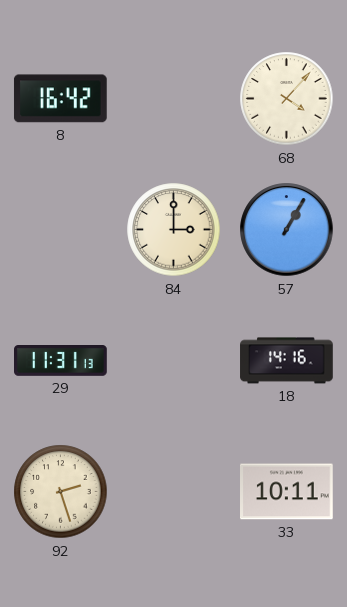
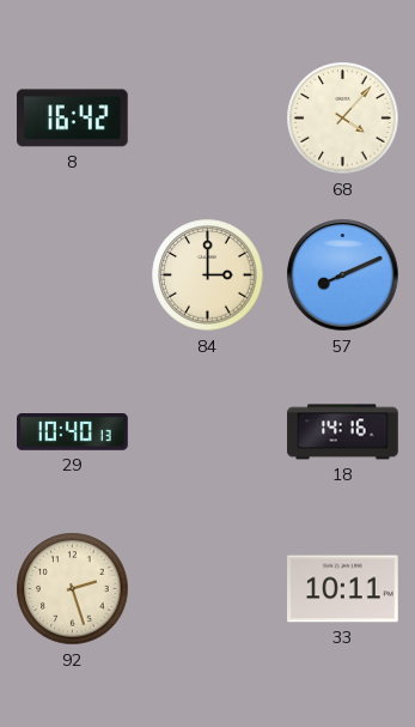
57: 1:05 -> 8:11 (343, 275)
29: 11:31 -> 10:40 (73, 432)
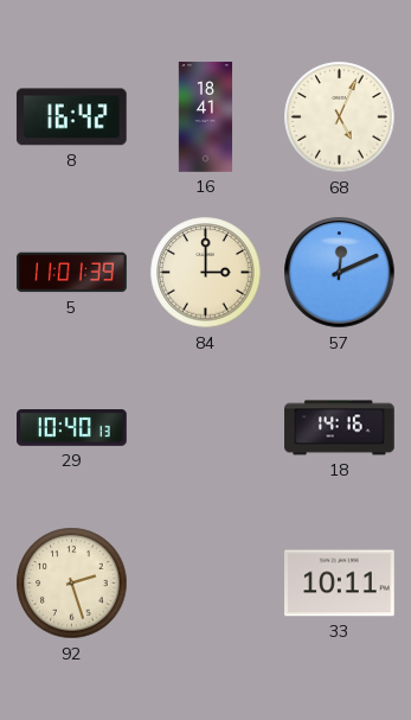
16: none -> 18:41 (206, 117)
68: 4:07 -> 5:04 (340, 117)
5: none -> 11:01 (72, 273)
57: 8:11 -> 12:11 (340, 273)
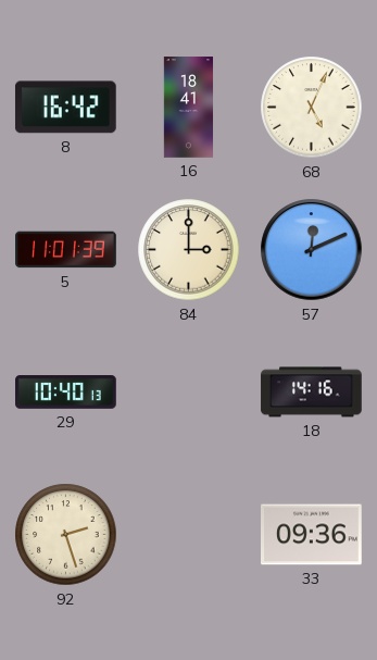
33: 10:11 -> 09:36 (312, 535)
